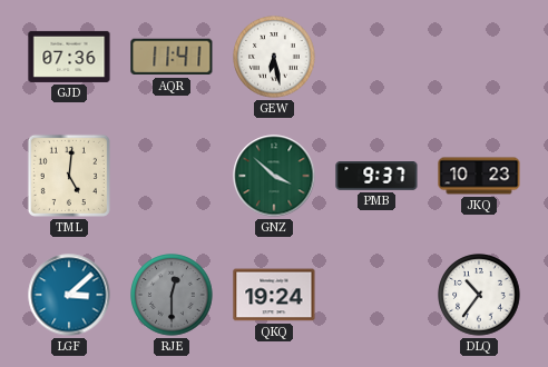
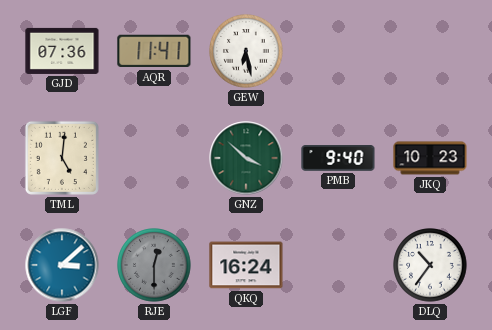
PMB: 9:37 -> 9:40 (338, 159)
QKQ: 19:24 -> 16:24 (246, 265)
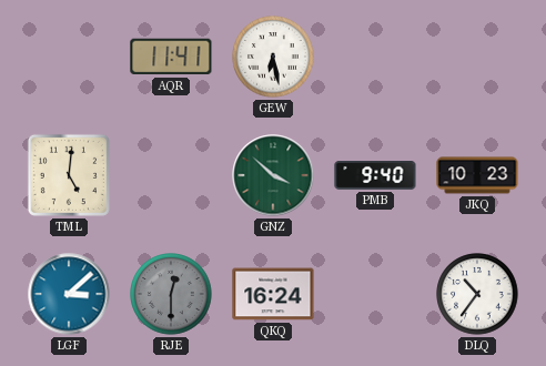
GJD: 07:36 -> none (62, 51)
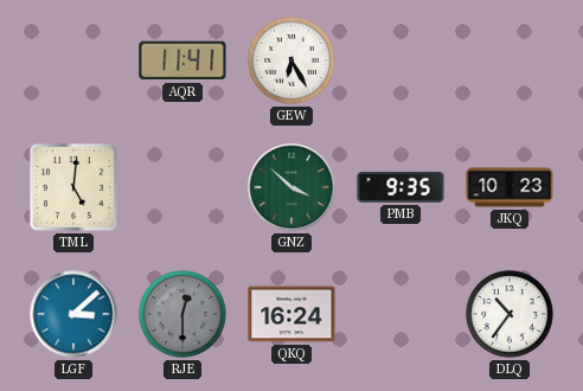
GEW: 6:28 -> 6:25 (291, 60)
PMB: 9:40 -> 9:35 (401, 188)
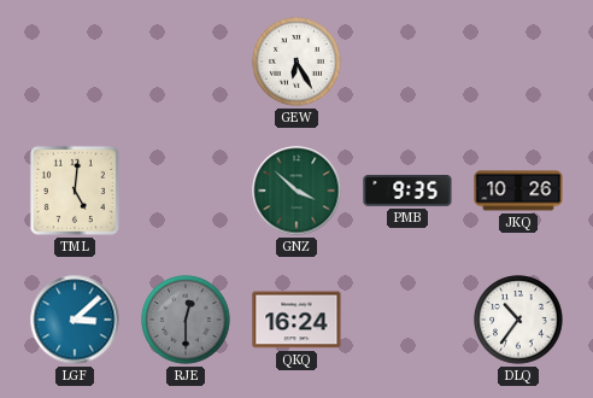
AQR: 11:41 -> none (182, 60)
JKQ: 10:23 -> 10:26 (518, 191)
